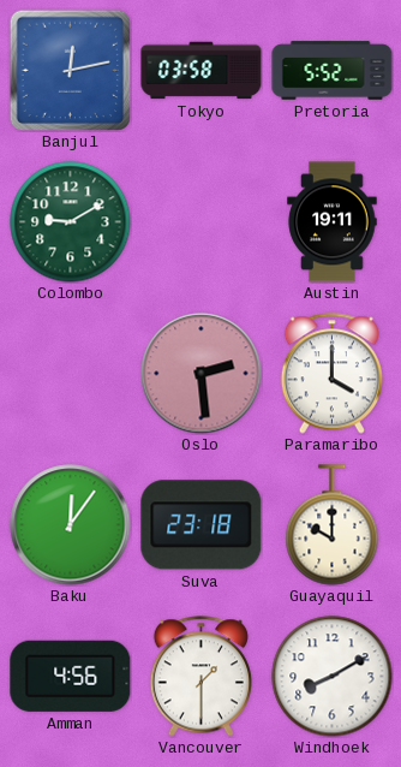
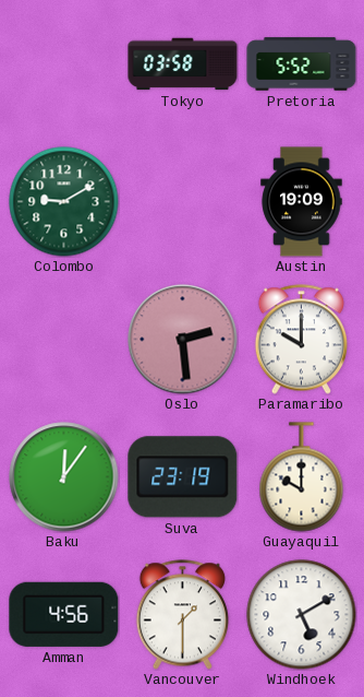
Banjul: 12:13 -> none (70, 70)
Austin: 19:11 -> 19:09 (302, 202)
Paramaribo: 4:00 -> 10:00 (301, 340)
Suva: 23:18 -> 23:19 (183, 477)
Windhoek: 8:10 -> 5:10 (302, 615)
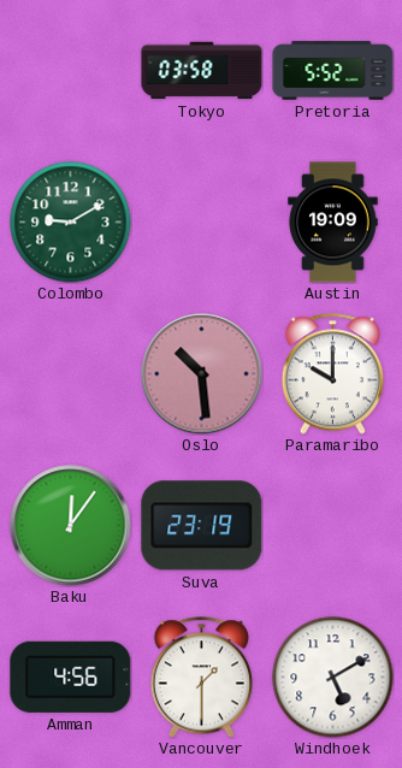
Oslo: 2:29 -> 10:29 (202, 374)
Guayaquil: 10:00 -> none (302, 477)
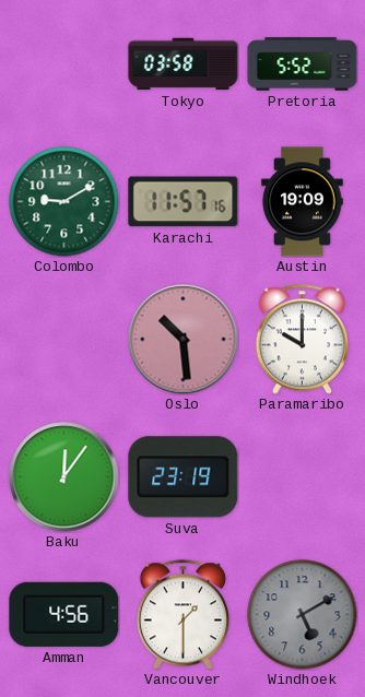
Karachi: none -> 11:57 (184, 202)
Windhoek dial: white -> grey (303, 615)
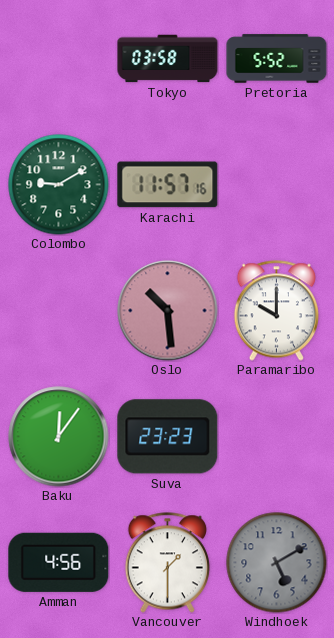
Austin: 19:09 -> none (303, 202)
Suva: 23:19 -> 23:23 (168, 437)
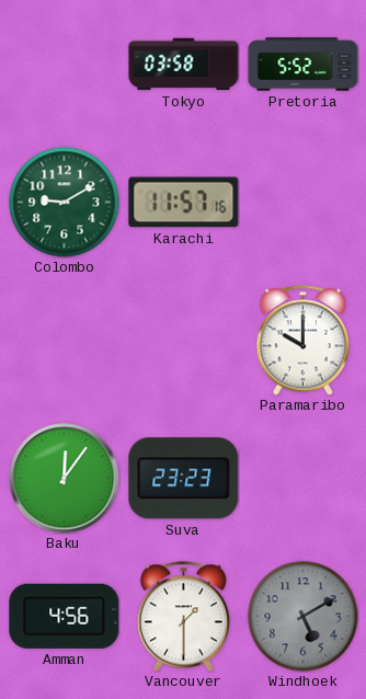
Oslo: 10:29 -> none (168, 311)
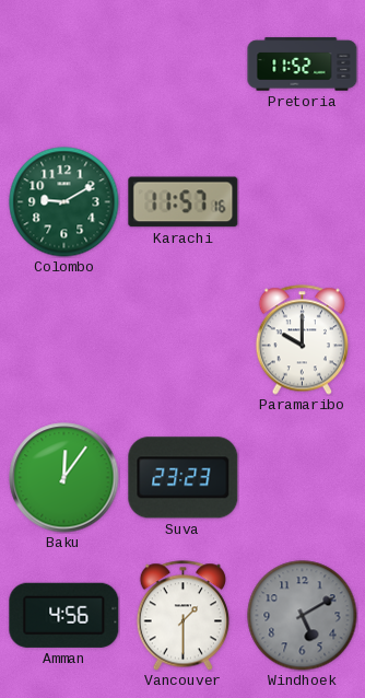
Tokyo: 03:58 -> none (184, 65)
Pretoria: 5:52 -> 11:52 (303, 65)
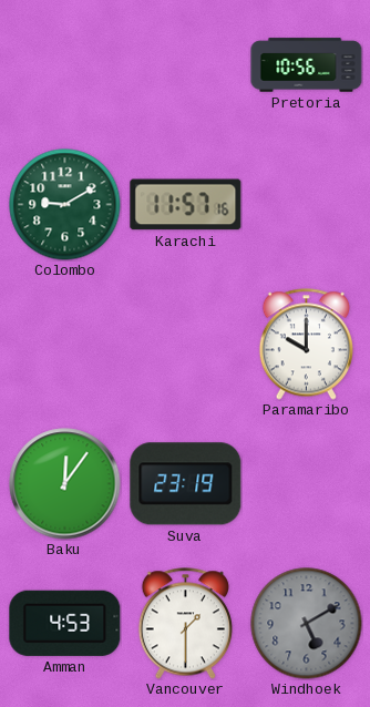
Pretoria: 11:52 -> 10:56 (307, 65)
Suva: 23:23 -> 23:19 (186, 484)
Amman: 4:56 -> 4:53 (65, 623)
